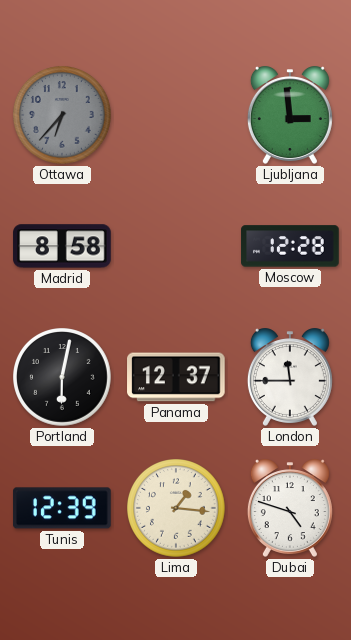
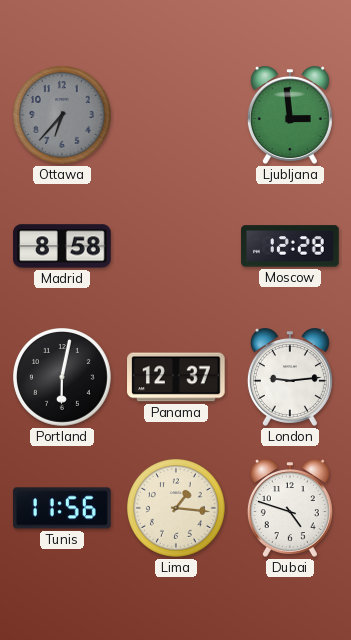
London: 11:45 -> 9:14 (290, 377)
Tunis: 12:39 -> 11:56 (62, 508)
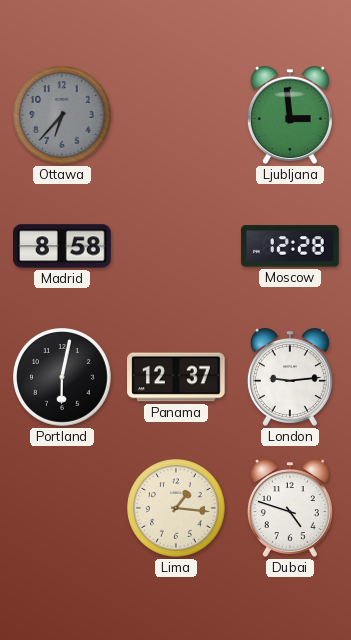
Tunis: 11:56 -> none (62, 508)
